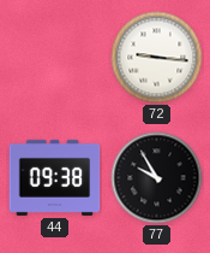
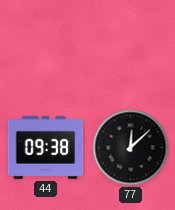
72: 9:16 -> none (157, 58)
77: 9:55 -> 12:08 (131, 148)
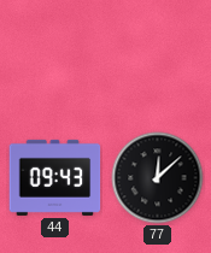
44: 09:38 -> 09:43 (55, 177)
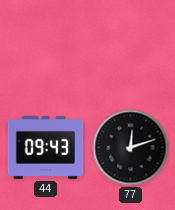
77: 12:08 -> 12:12 (131, 148)
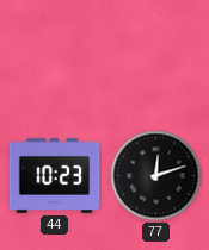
44: 09:43 -> 10:23 (55, 175)
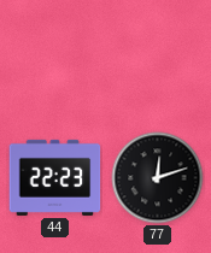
44: 10:23 -> 22:23 (55, 177)
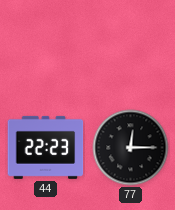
77: 12:12 -> 12:15 (131, 148)
